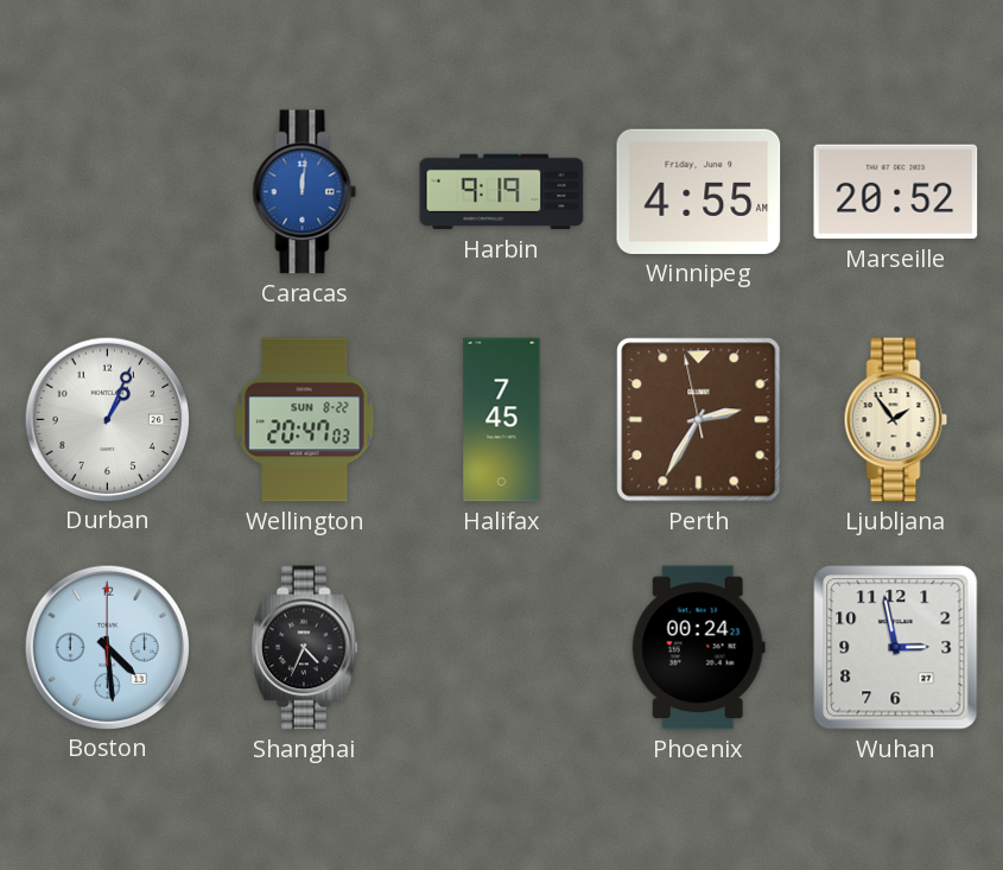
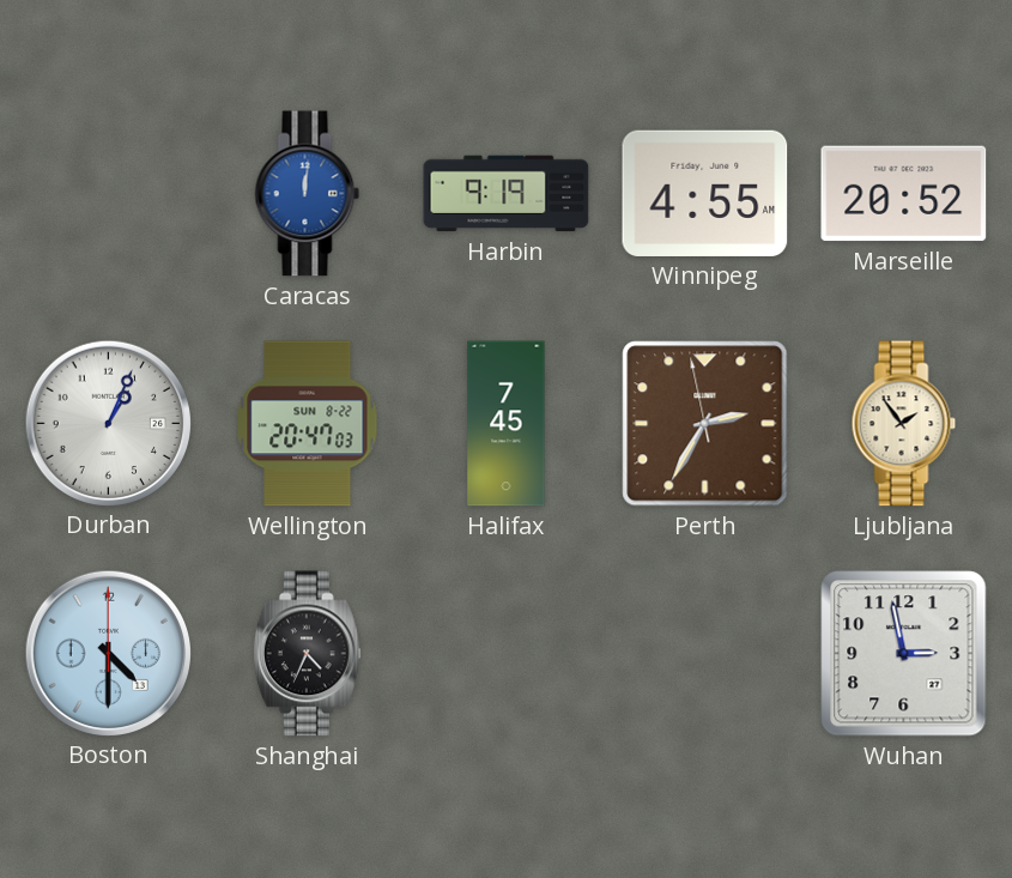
Boston: 4:29 -> 4:30 (108, 653)
Phoenix: 00:24 -> none (698, 648)
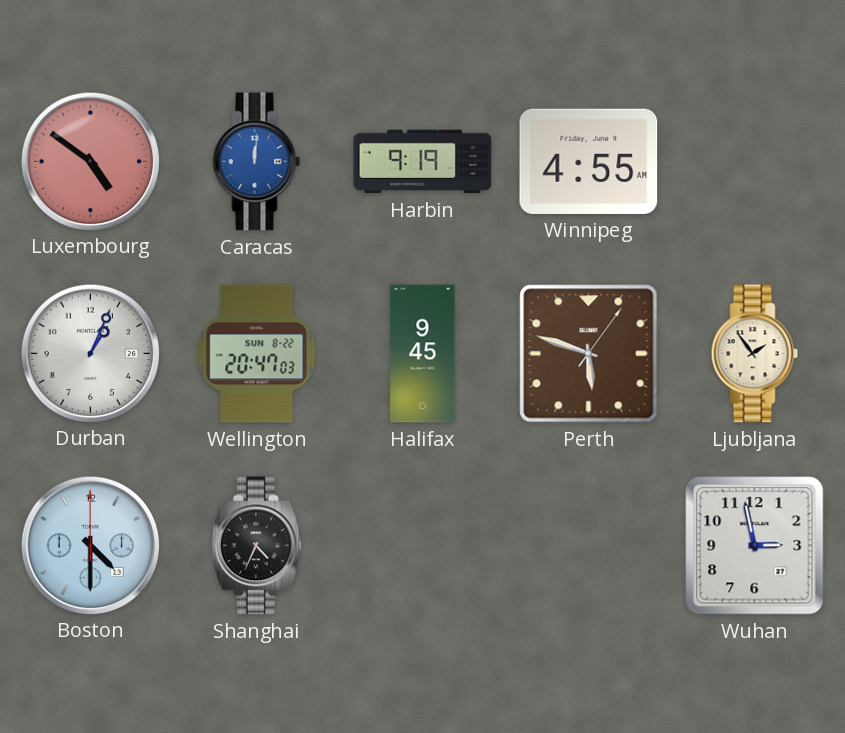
Luxembourg: none -> 4:51 (90, 161)
Marseille: 20:52 -> none (904, 194)
Halifax: 7:45 -> 9:45 (423, 354)
Perth: 2:34 -> 5:48 (589, 354)
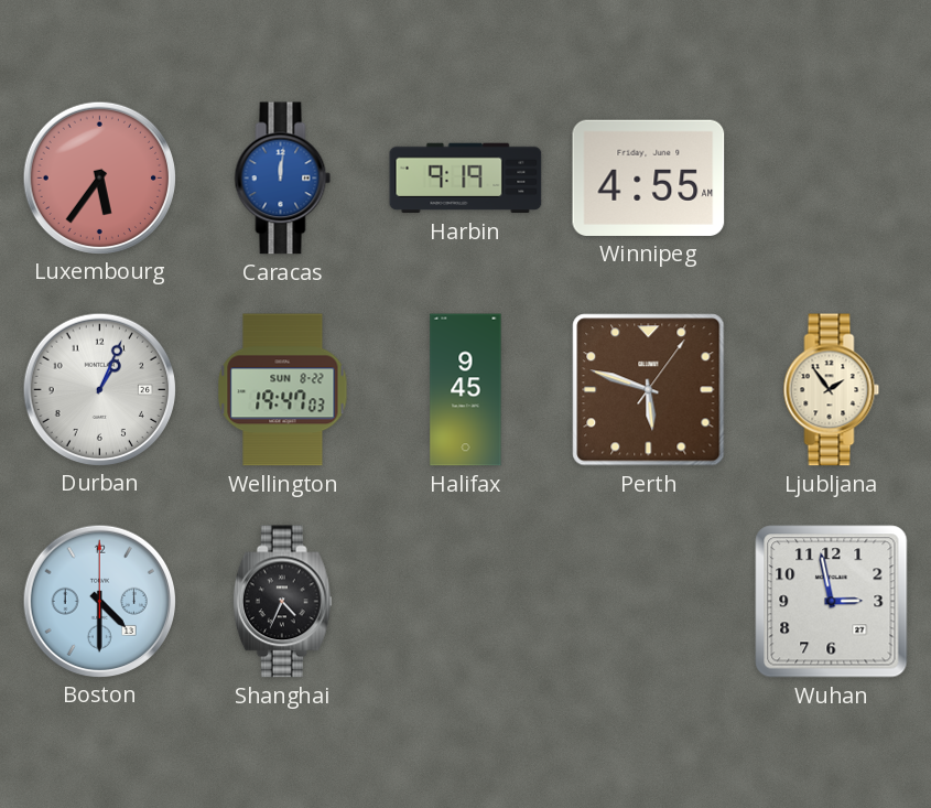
Luxembourg: 4:51 -> 5:36 (99, 177)
Wellington: 20:47 -> 19:47 (283, 390)
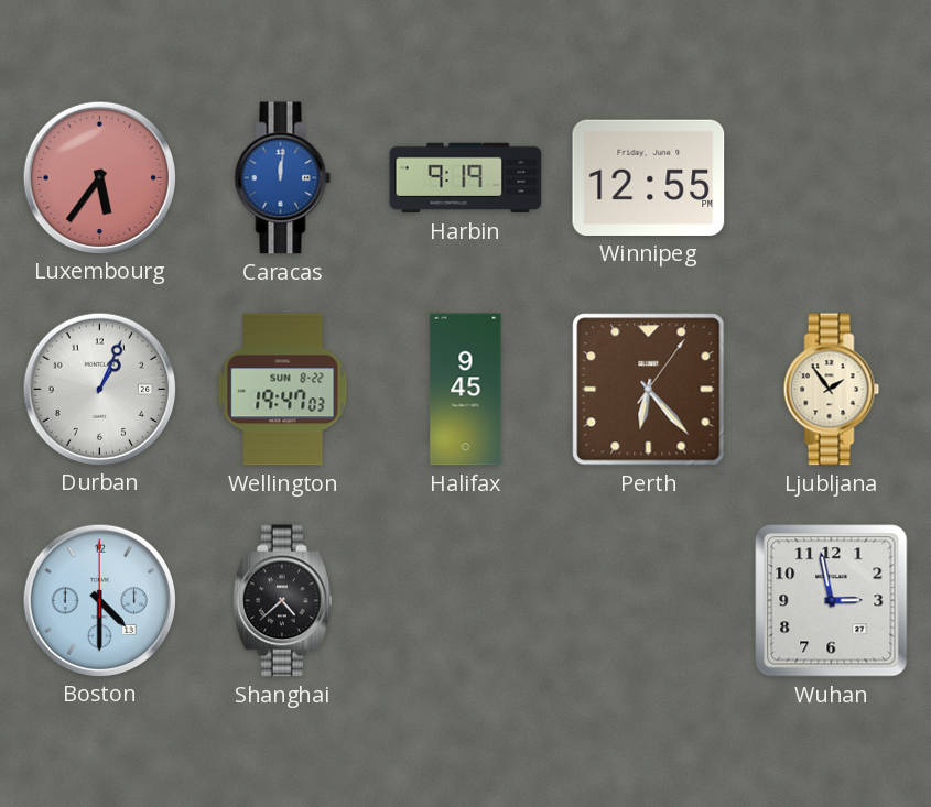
Winnipeg: 4:55 -> 12:55 (649, 177)
Perth: 5:48 -> 6:23 (649, 390)
Shanghai: 4:34 -> 4:38 (282, 601)
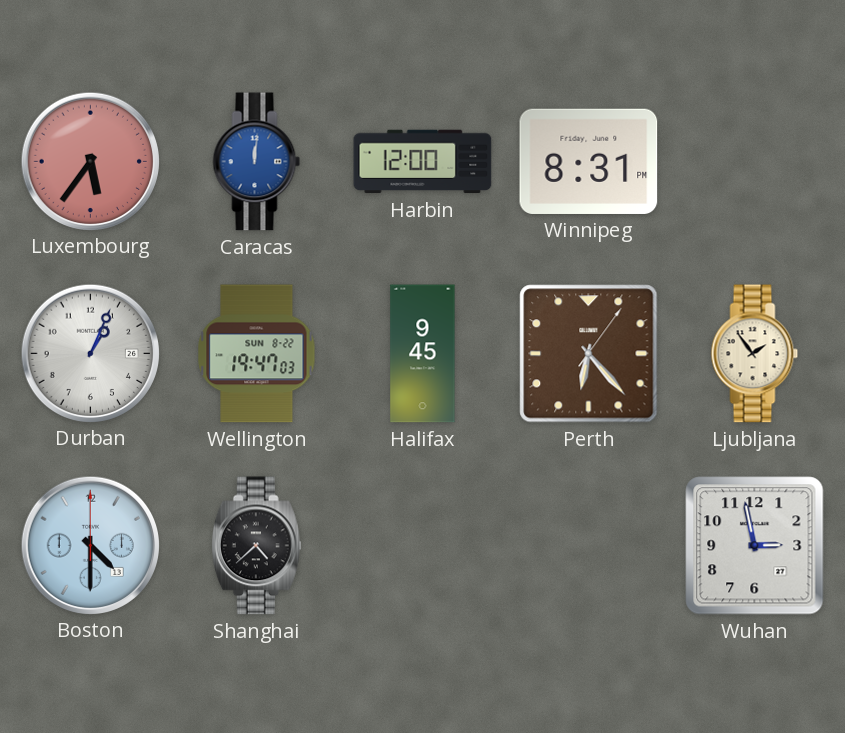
Harbin: 9:19 -> 12:00 (423, 162)
Winnipeg: 12:55 -> 8:31 (589, 161)
